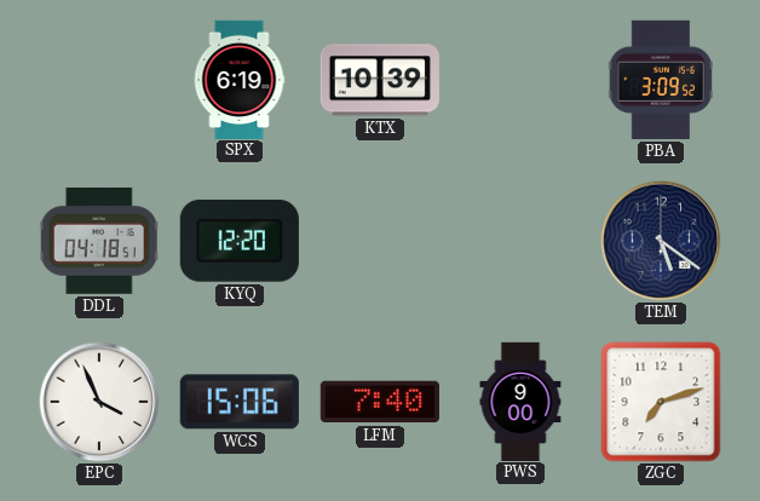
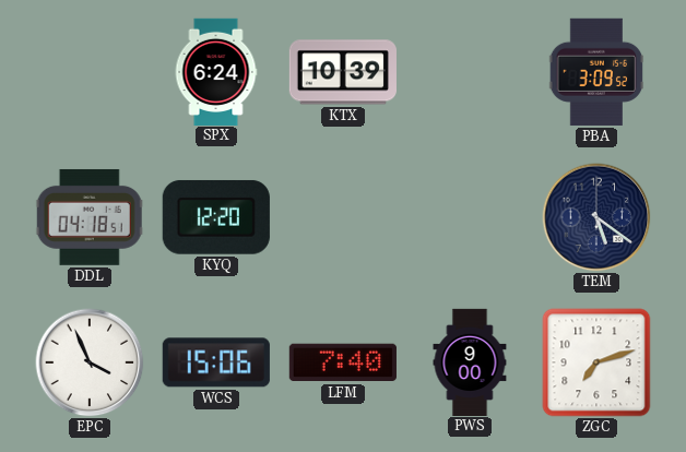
SPX: 6:19 -> 6:24 (216, 71)
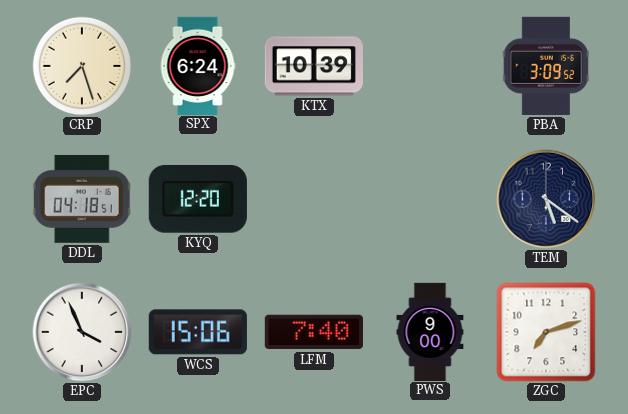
CRP: none -> 7:27 (82, 66)
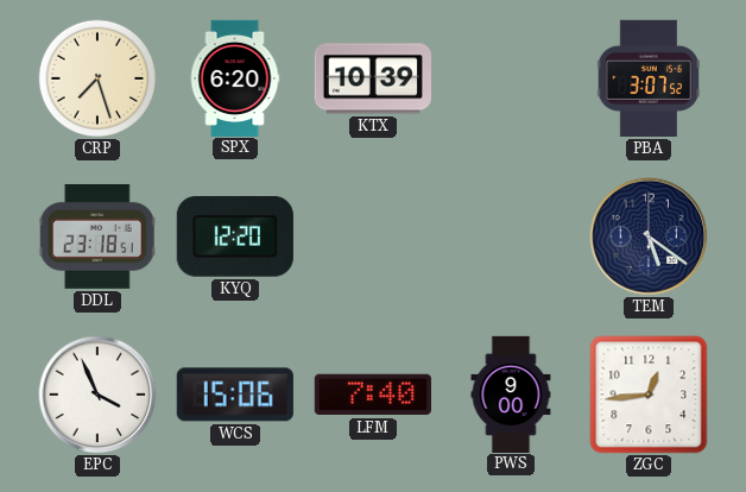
SPX: 6:24 -> 6:20 (235, 77)
PBA: 3:09 -> 3:07 (649, 78)
DDL: 04:18 -> 23:18 (97, 236)
ZGC: 7:12 -> 12:44 (649, 395)
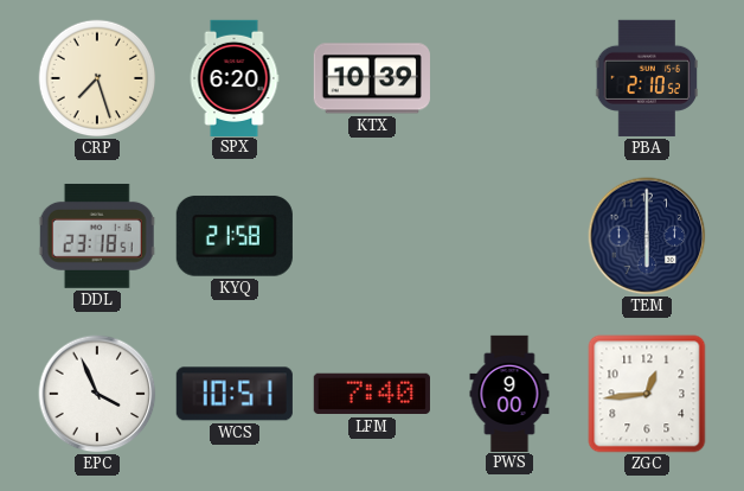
PBA: 3:07 -> 2:10 (647, 78)
KYQ: 12:20 -> 21:58 (235, 236)
TEM: 5:21 -> 6:00 (647, 236)
WCS: 15:06 -> 10:51 (235, 394)
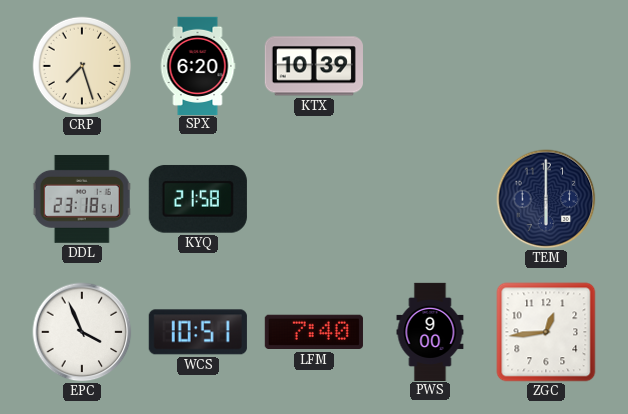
PBA: 2:10 -> none (647, 78)
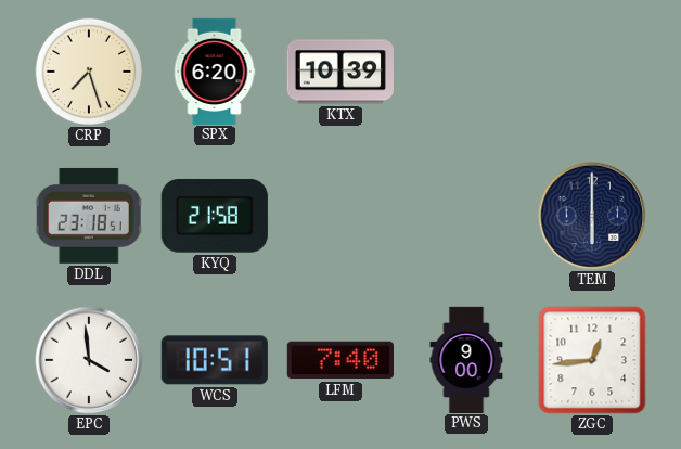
EPC: 3:56 -> 3:59 (89, 360)
